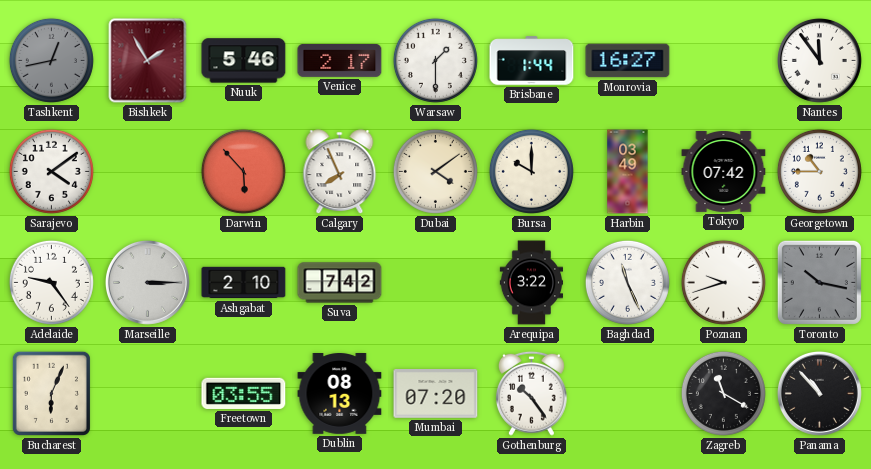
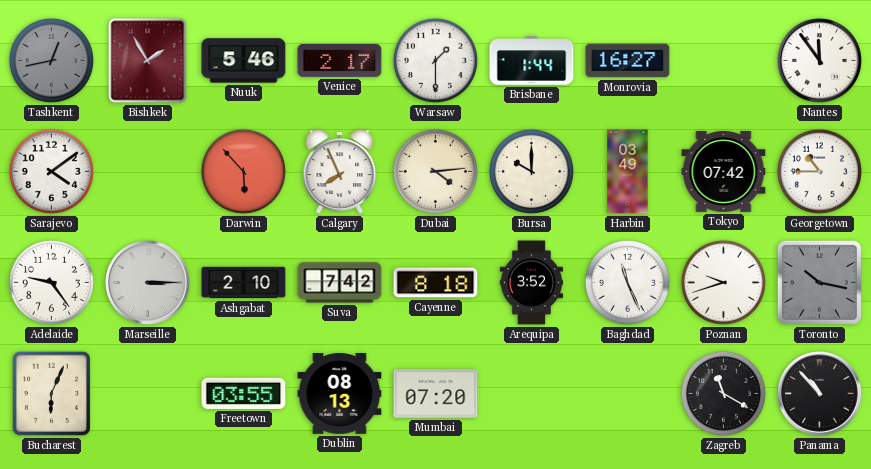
Dubai: 4:09 -> 4:14 (435, 171)
Cayenne: none -> 8:18 (436, 283)
Arequipa: 3:22 -> 3:52 (531, 283)
Gothenburg: 10:24 -> none (532, 393)
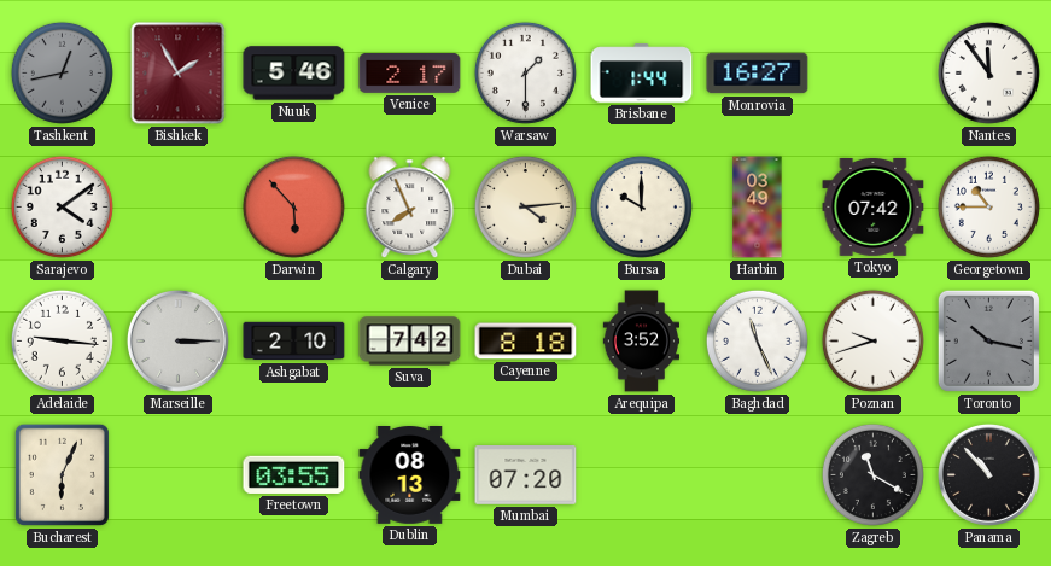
Adelaide: 9:24 -> 9:16 (62, 340)
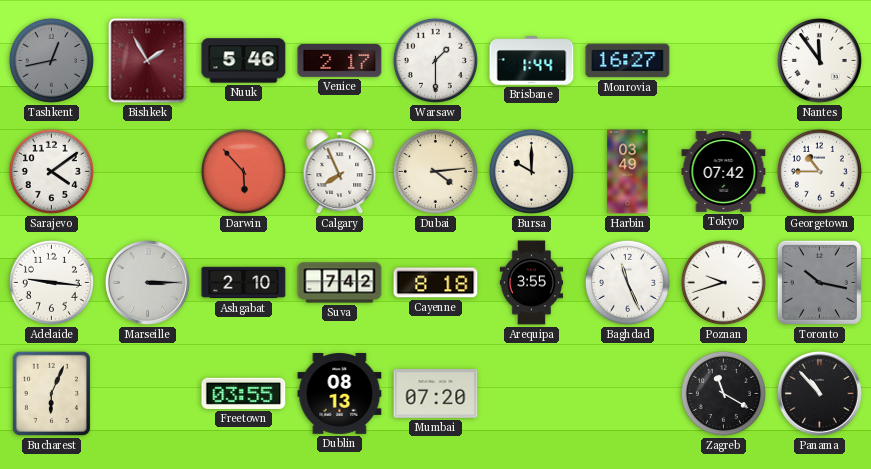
Arequipa: 3:52 -> 3:55 (531, 283)
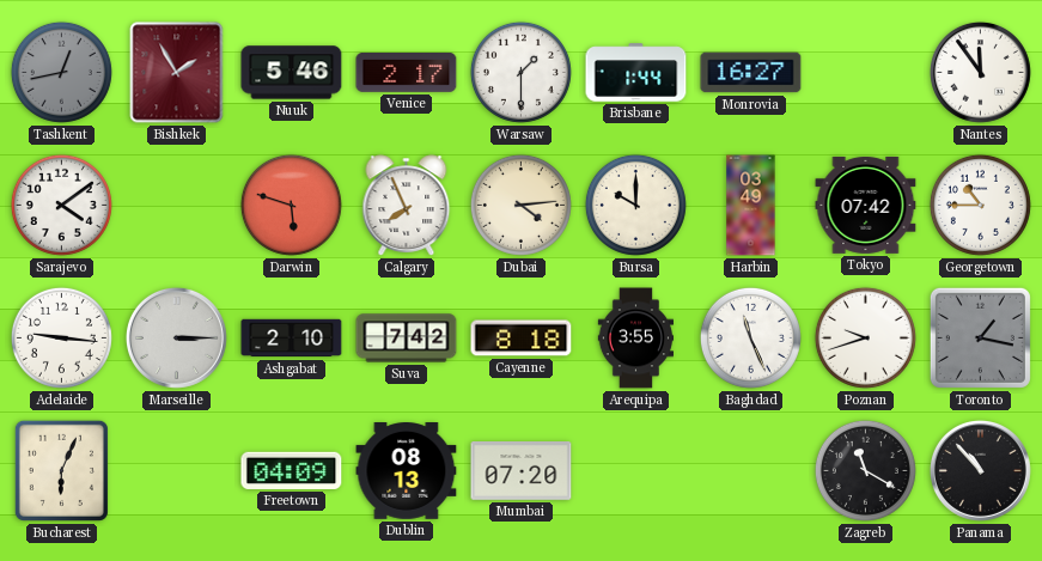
Darwin: 5:53 -> 5:48 (291, 205)
Toronto: 10:17 -> 1:17 (980, 337)
Freetown: 03:55 -> 04:09 (292, 470)
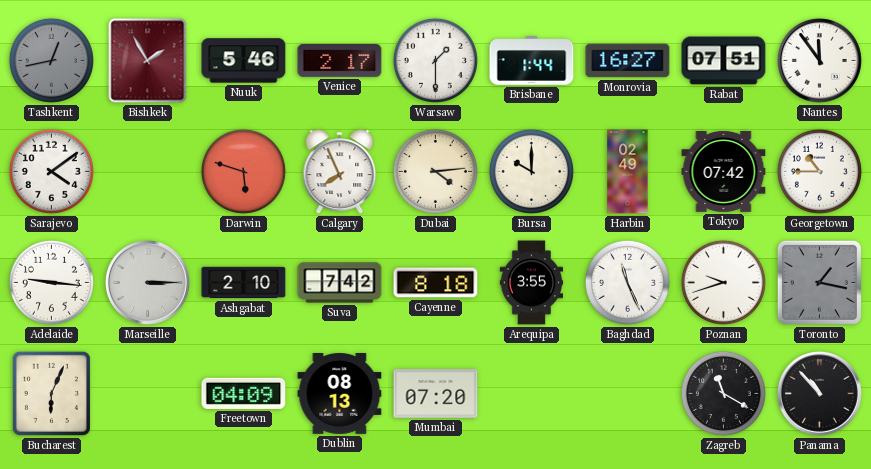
Rabat: none -> 07:51 (724, 61)
Harbin: 03:49 -> 02:49 (628, 172)
